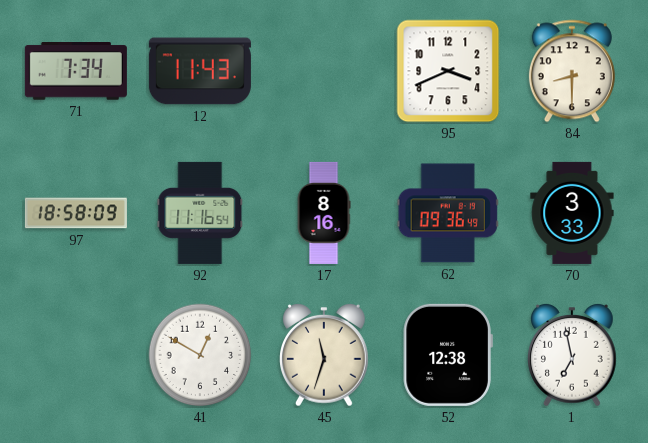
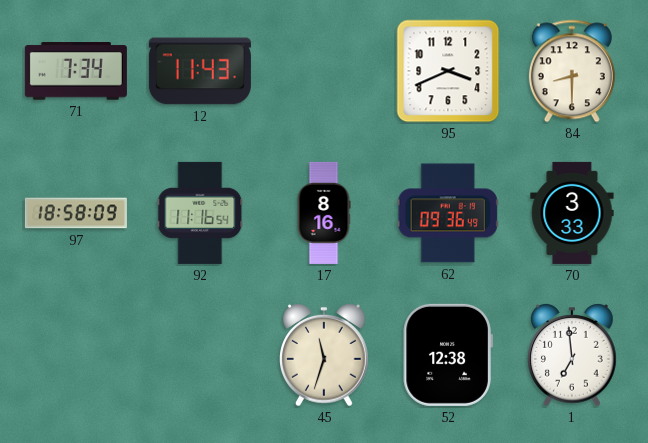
41: 12:50 -> none (200, 355)
1: 6:58 -> 6:59 (573, 355)
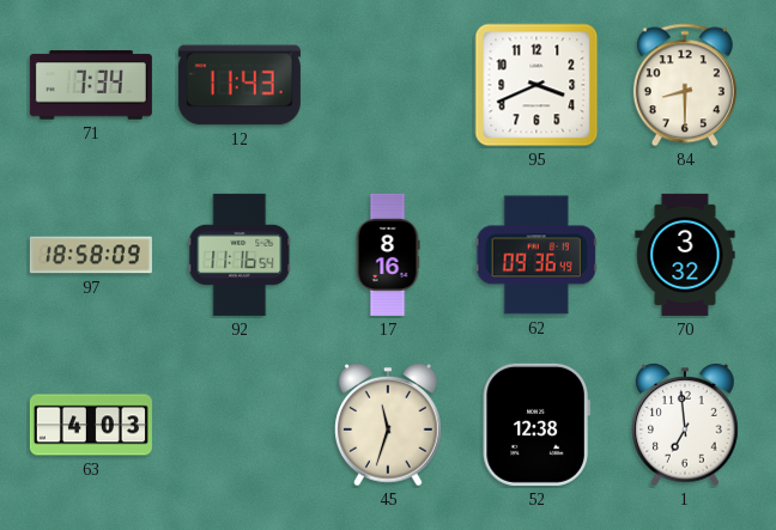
70: 3:33 -> 3:32 (685, 255)
63: none -> 4:03 (91, 425)
